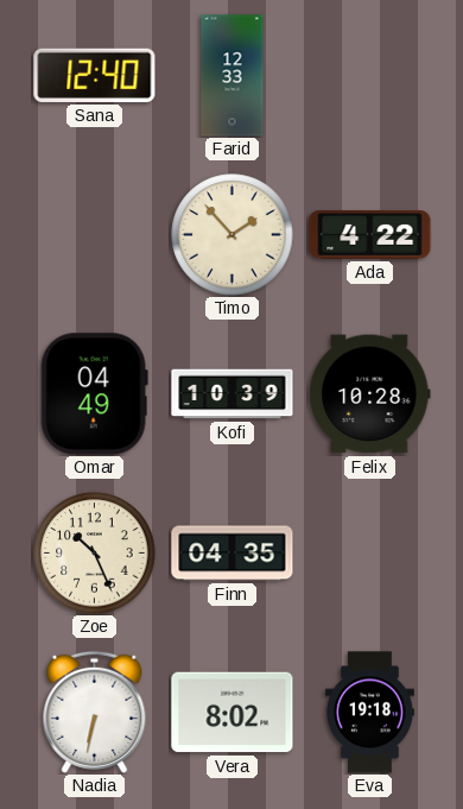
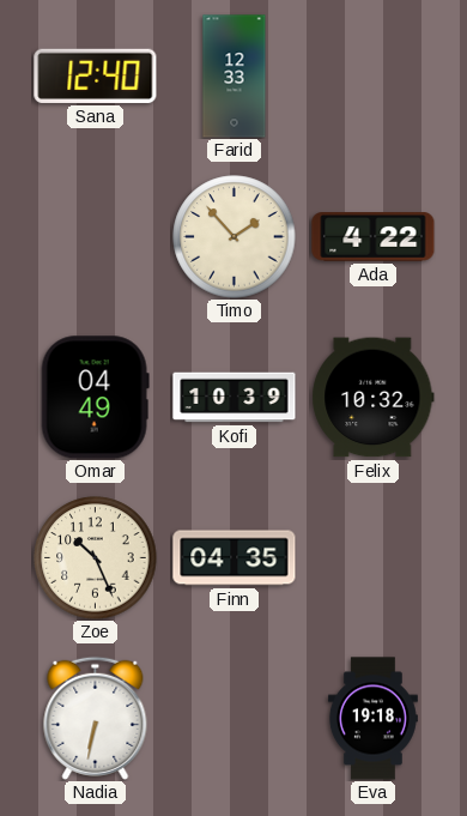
Felix: 10:28 -> 10:32 (374, 398)
Vera: 8:02 -> none (233, 713)
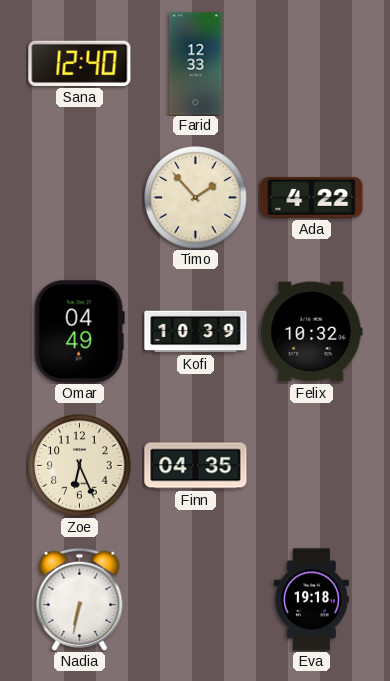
Zoe: 10:26 -> 6:26 (80, 466)
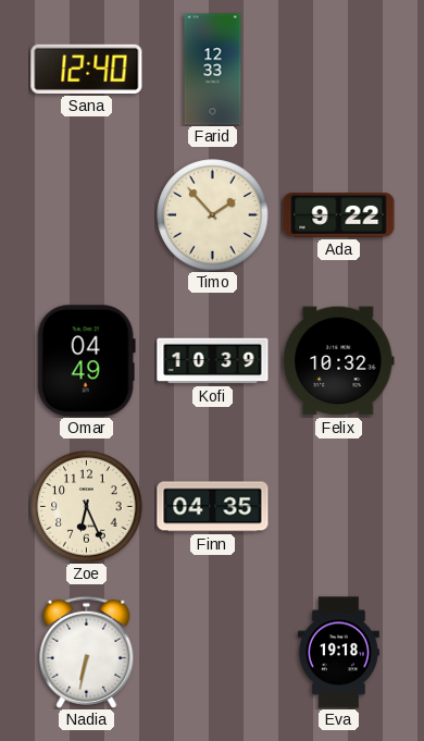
Ada: 4:22 -> 9:22 (339, 215)
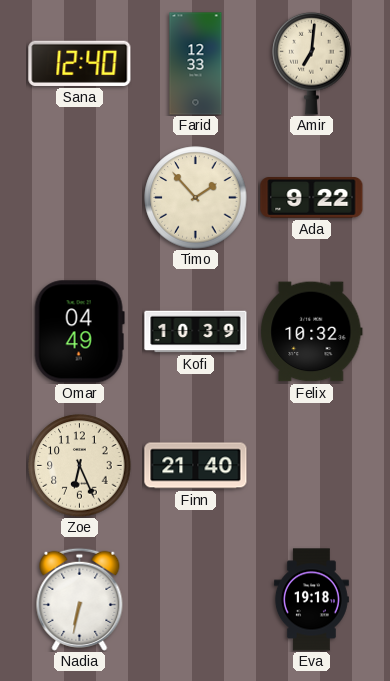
Amir: none -> 7:01 (312, 63)
Finn: 04:35 -> 21:40 (196, 466)
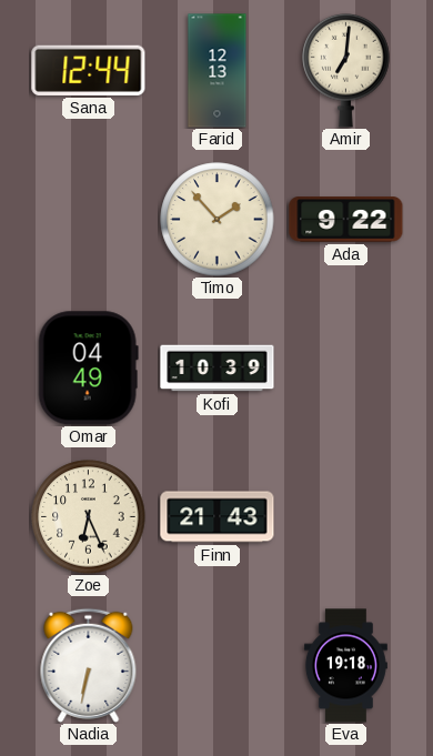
Sana: 12:40 -> 12:44 (89, 70)
Farid: 12:33 -> 12:13 (218, 71)
Felix: 10:32 -> none (312, 332)
Finn: 21:40 -> 21:43 (218, 517)
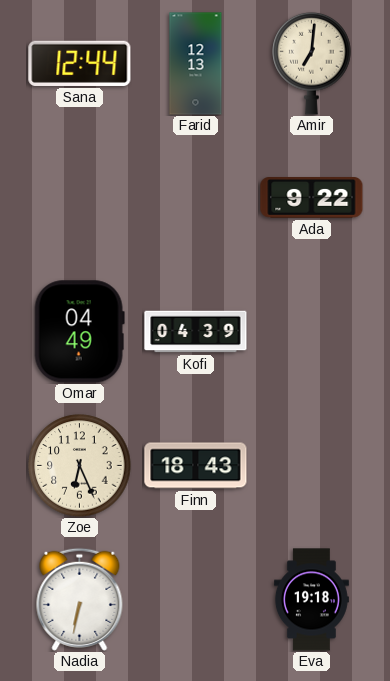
Timo: 1:53 -> none (218, 220)
Kofi: 10:39 -> 04:39 (196, 332)
Finn: 21:43 -> 18:43 (196, 466)
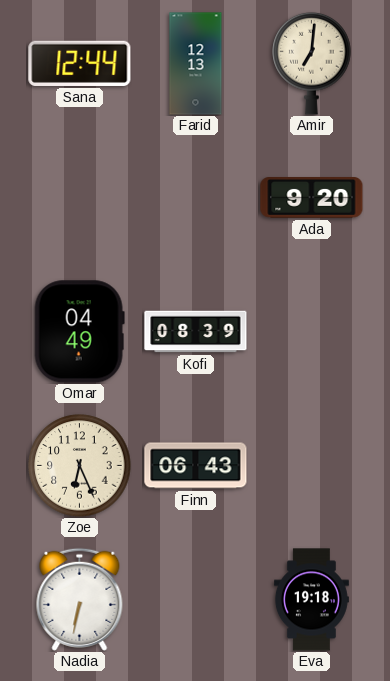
Ada: 9:22 -> 9:20 (312, 198)
Kofi: 04:39 -> 08:39 (196, 332)
Finn: 18:43 -> 06:43 (196, 466)
